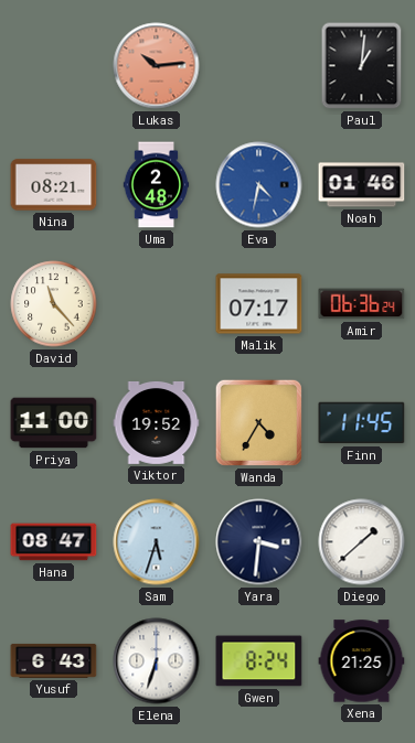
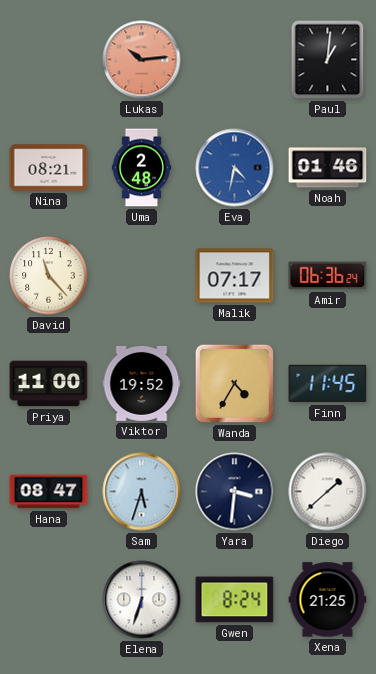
Yusuf: 6:43 -> none (54, 660)
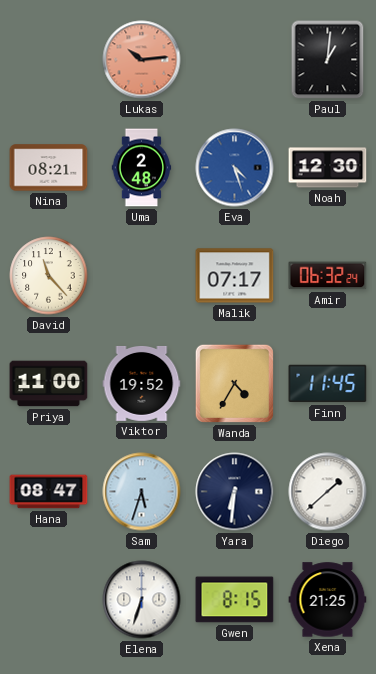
Eva: 4:32 -> 4:27 (235, 168)
Noah: 01:46 -> 12:30 (328, 168)
Amir: 06:36 -> 06:32 (328, 276)
Yara: 3:31 -> 6:31 (235, 492)
Gwen: 8:24 -> 8:15 (235, 600)
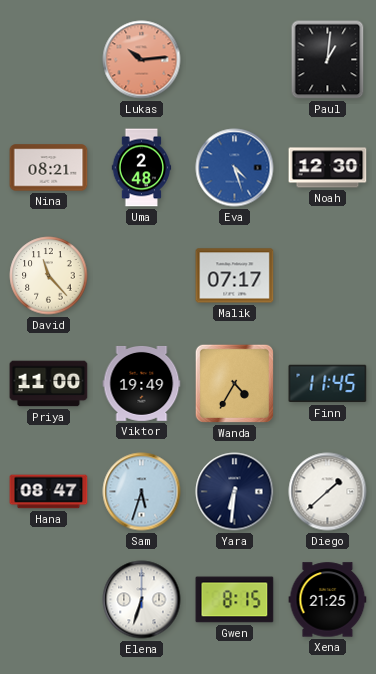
Amir: 06:32 -> none (328, 276)
Viktor: 19:52 -> 19:49 (142, 383)
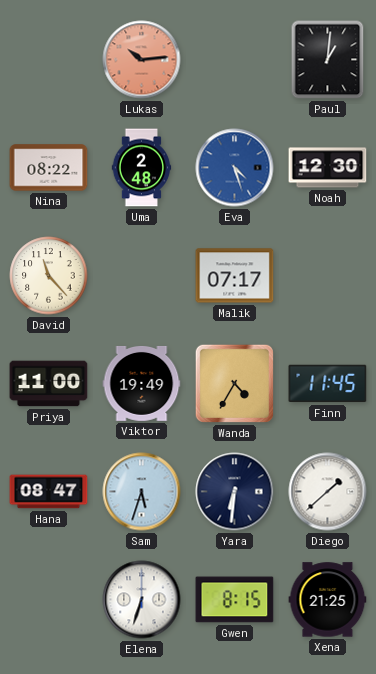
Nina: 08:21 -> 08:22 (49, 168)
